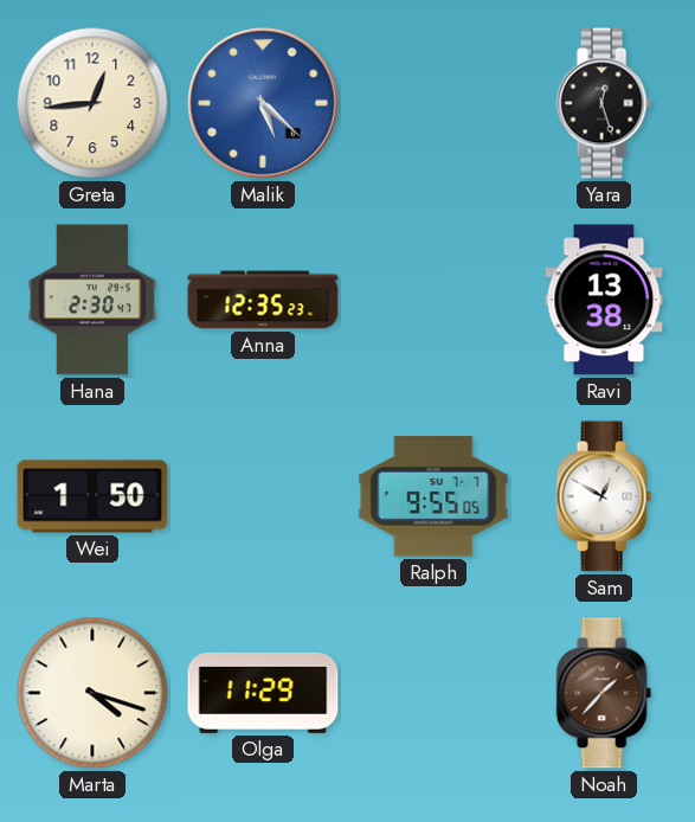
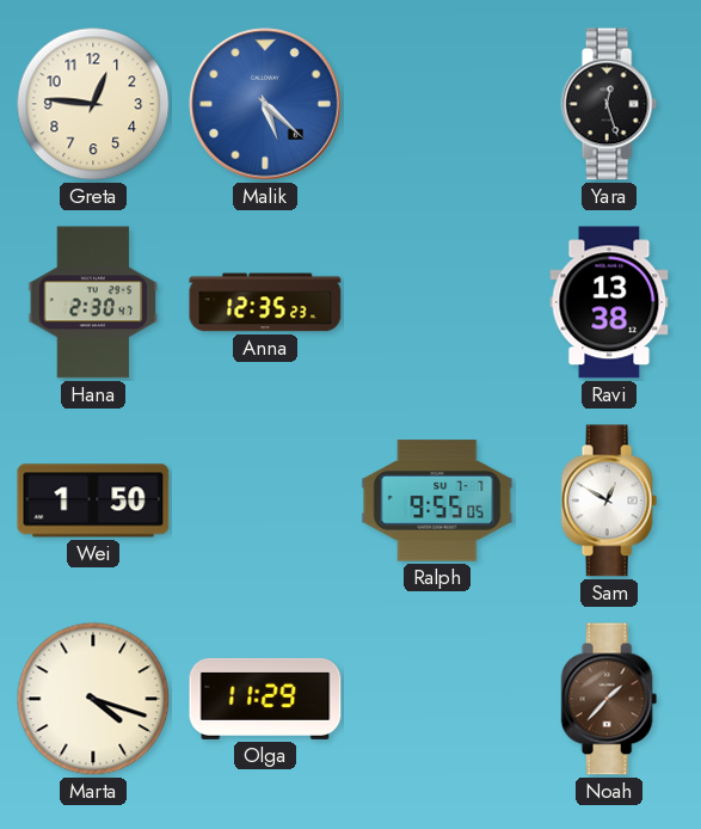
Greta: 12:44 -> 12:46 (93, 104)
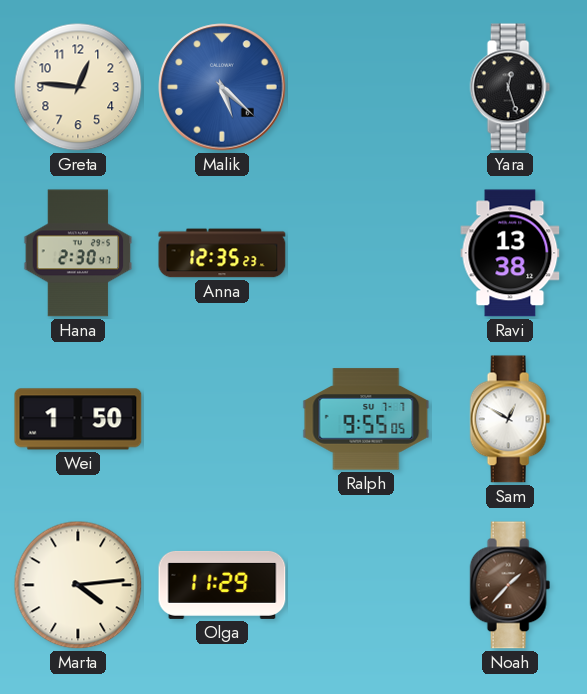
Marta: 4:18 -> 4:14 (78, 585)
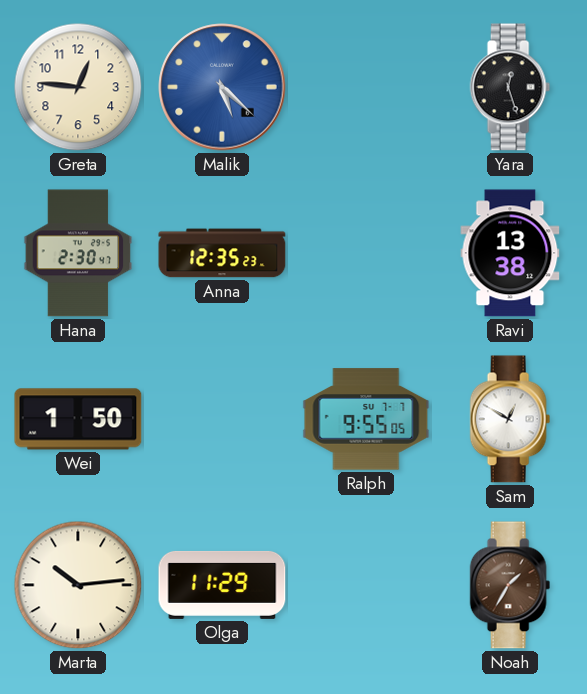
Marta: 4:14 -> 10:14 (78, 585)
Noah: 1:37 -> 1:35 (510, 585)
